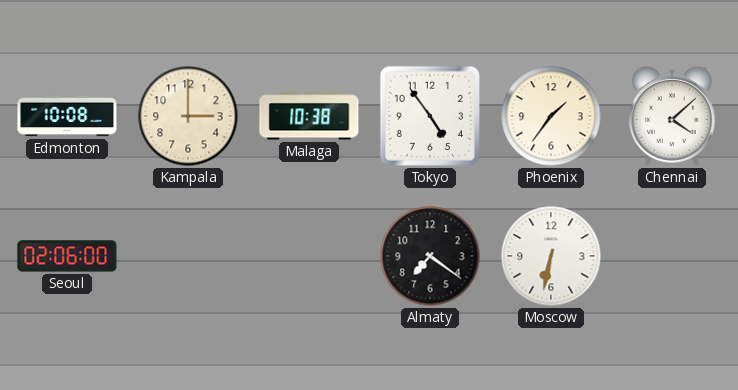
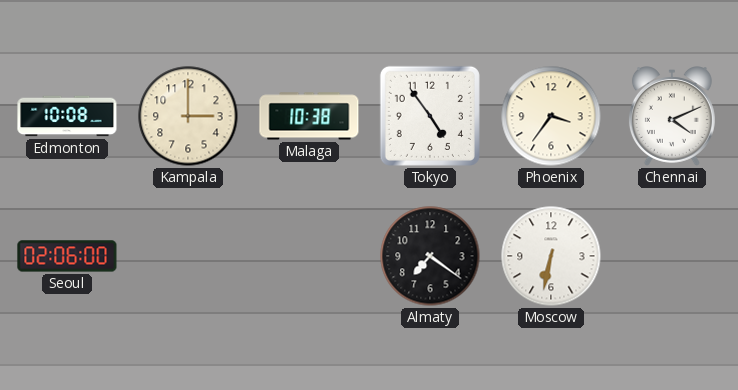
Phoenix: 1:36 -> 3:36 (551, 116)
Chennai: 4:08 -> 4:11 (672, 116)
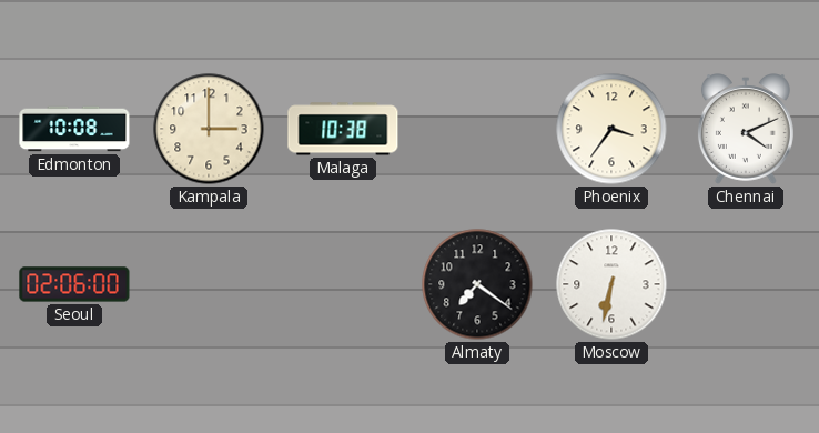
Tokyo: 4:54 -> none (430, 116)
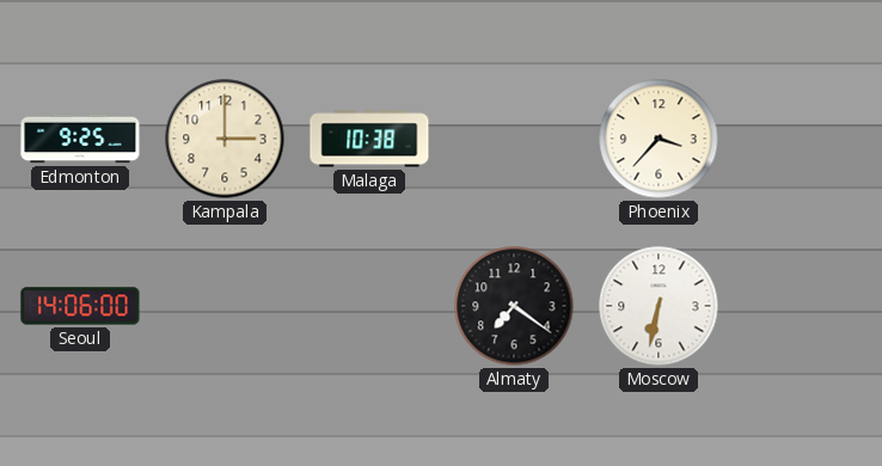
Edmonton: 10:08 -> 9:25 (80, 139)
Phoenix: 3:36 -> 3:37 (659, 139)
Chennai: 4:11 -> none (746, 129)
Seoul: 02:06 -> 14:06 (80, 306)
